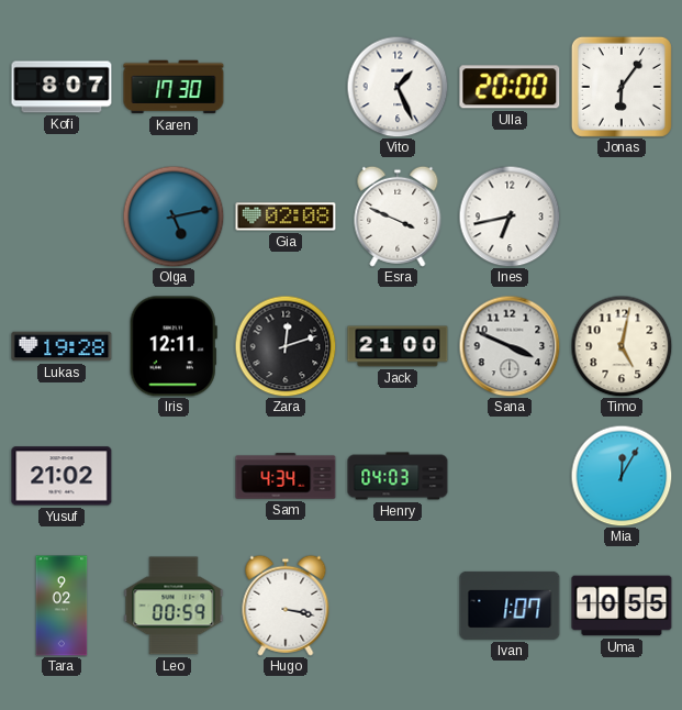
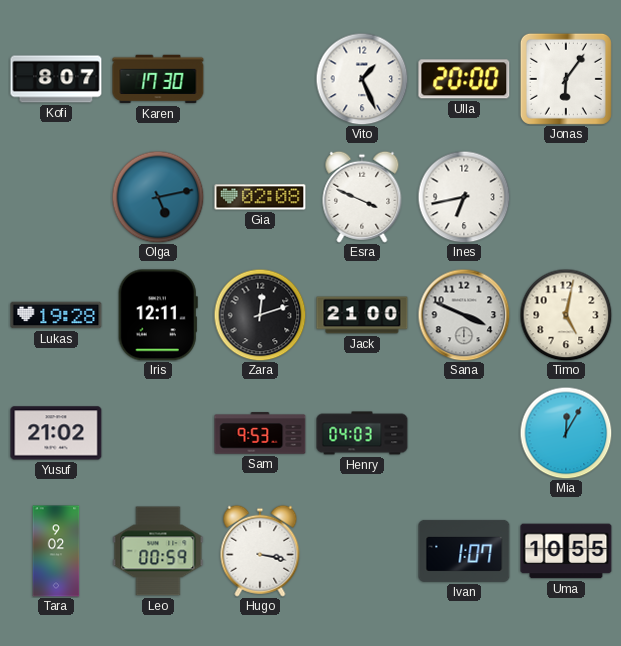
Sam: 4:34 -> 9:53 (260, 433)
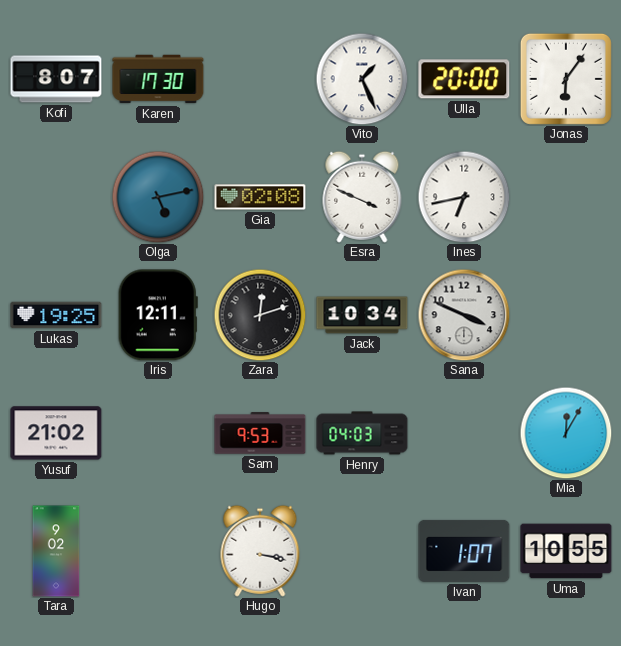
Lukas: 19:28 -> 19:25 (56, 315)
Jack: 21:00 -> 10:34 (362, 315)
Timo: 5:02 -> none (566, 315)
Leo: 00:59 -> none (158, 551)
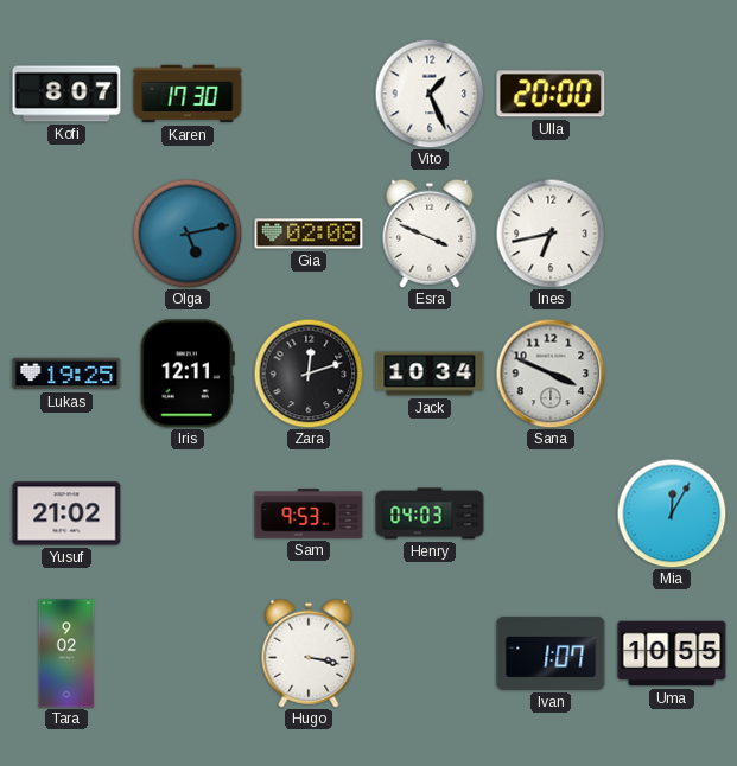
Jonas: 6:06 -> none (566, 79)
